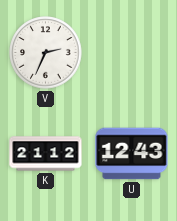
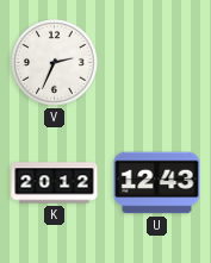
K: 21:12 -> 20:12 (55, 183)
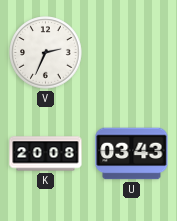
K: 20:12 -> 20:08 (46, 154)
U: 12:43 -> 03:43 (132, 154)
